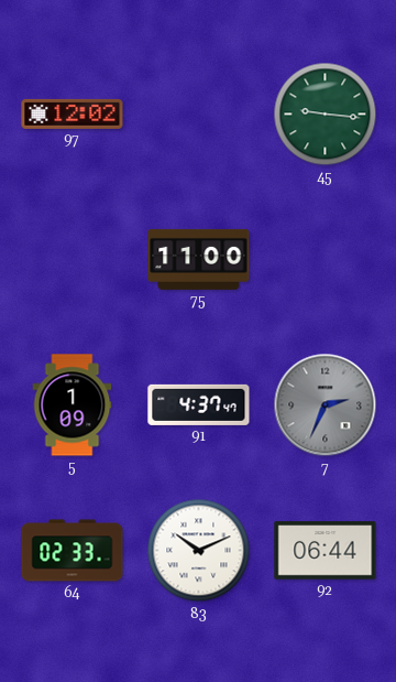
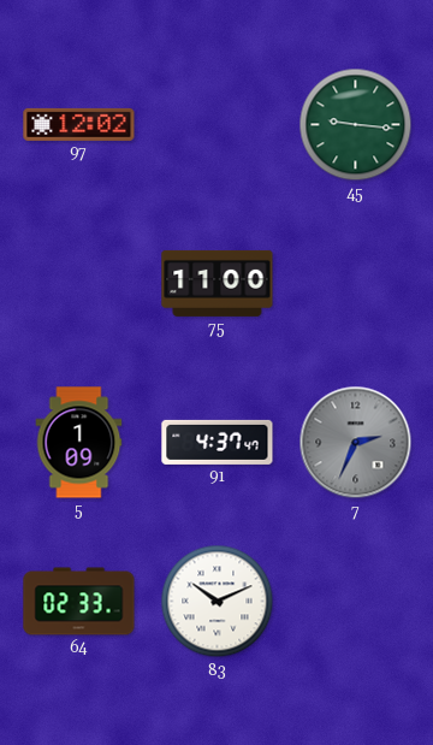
92: 06:44 -> none (326, 551)
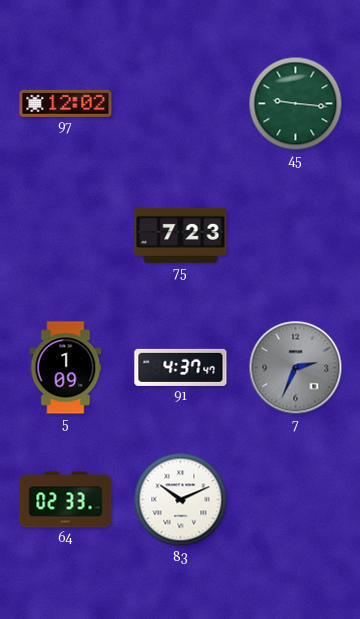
75: 11:00 -> 7:23 (181, 235)
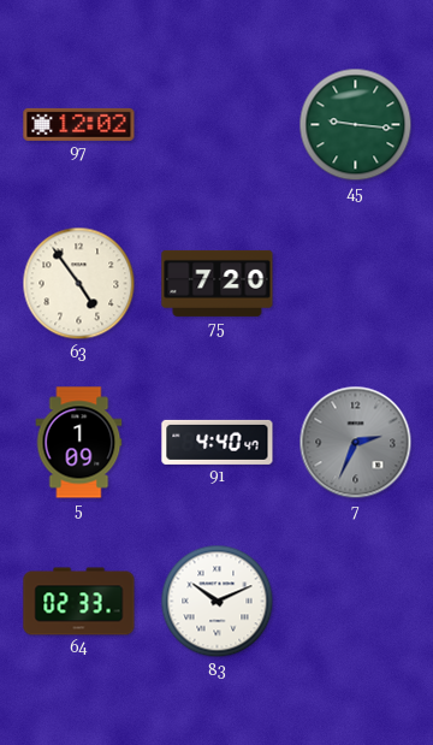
63: none -> 4:54 (79, 284)
75: 7:23 -> 7:20 (218, 283)
91: 4:37 -> 4:40 (218, 442)
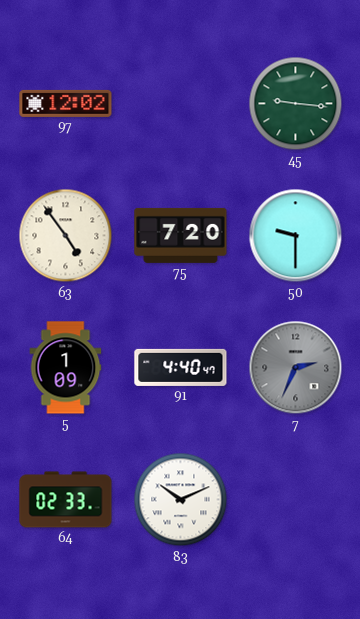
50: none -> 9:30 (296, 236)
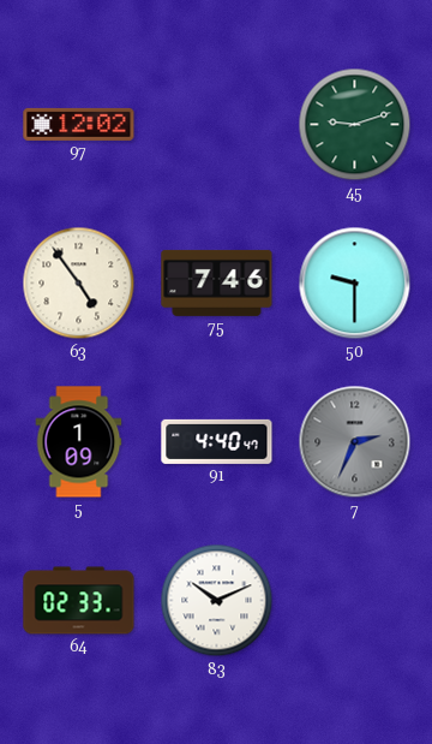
45: 9:16 -> 9:12 (355, 125)
75: 7:20 -> 7:46 (217, 282)
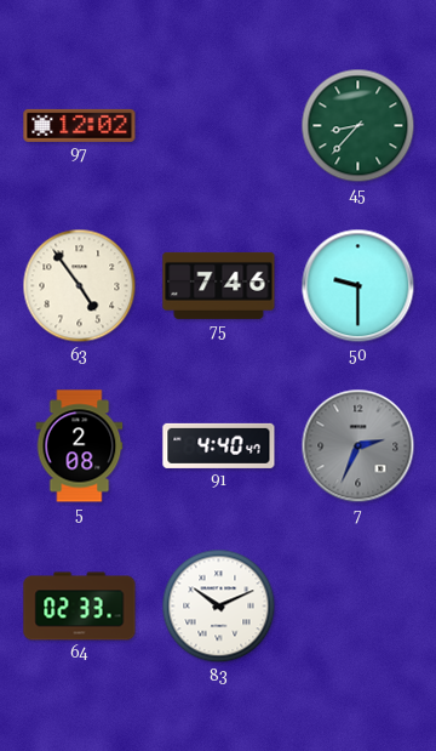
45: 9:12 -> 8:37 (358, 126)
5: 1:09 -> 2:08 (80, 446)
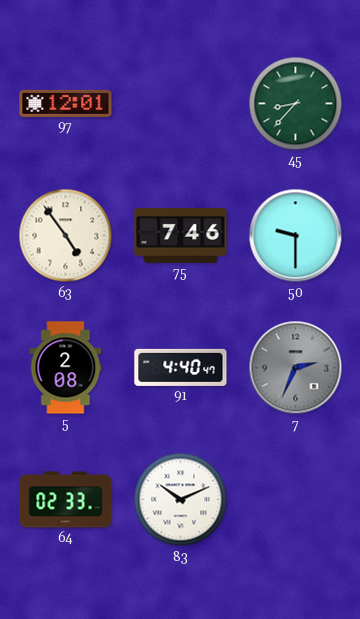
97: 12:02 -> 12:01 (66, 103)
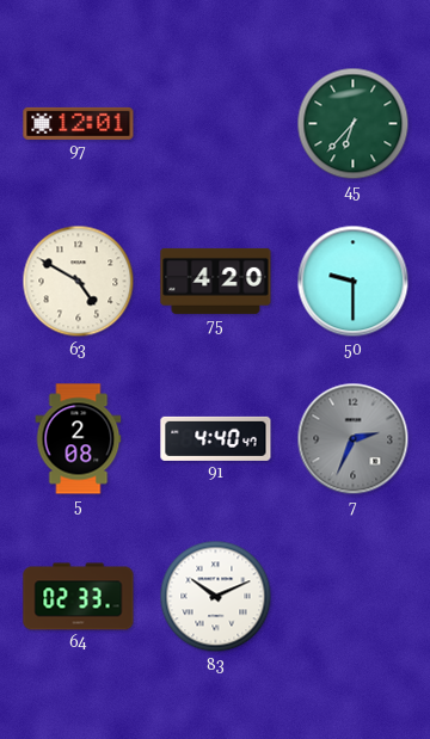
45: 8:37 -> 6:37 (354, 124)
63: 4:54 -> 4:50 (79, 282)
75: 7:46 -> 4:20 (216, 281)
